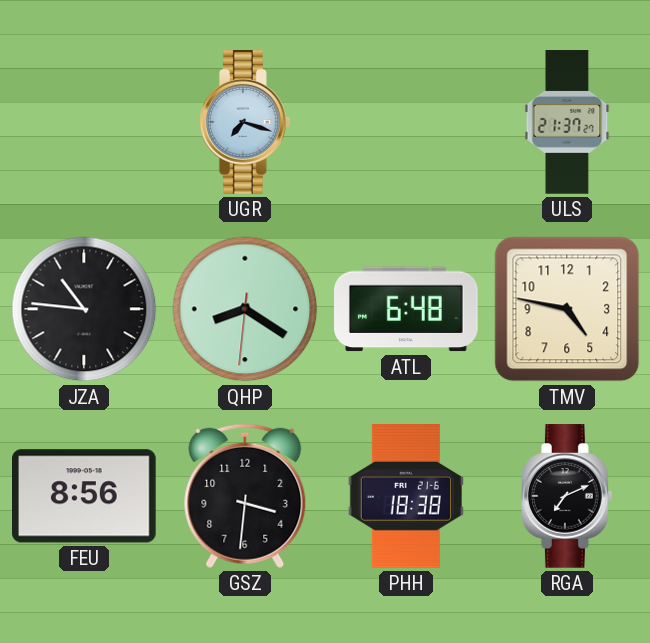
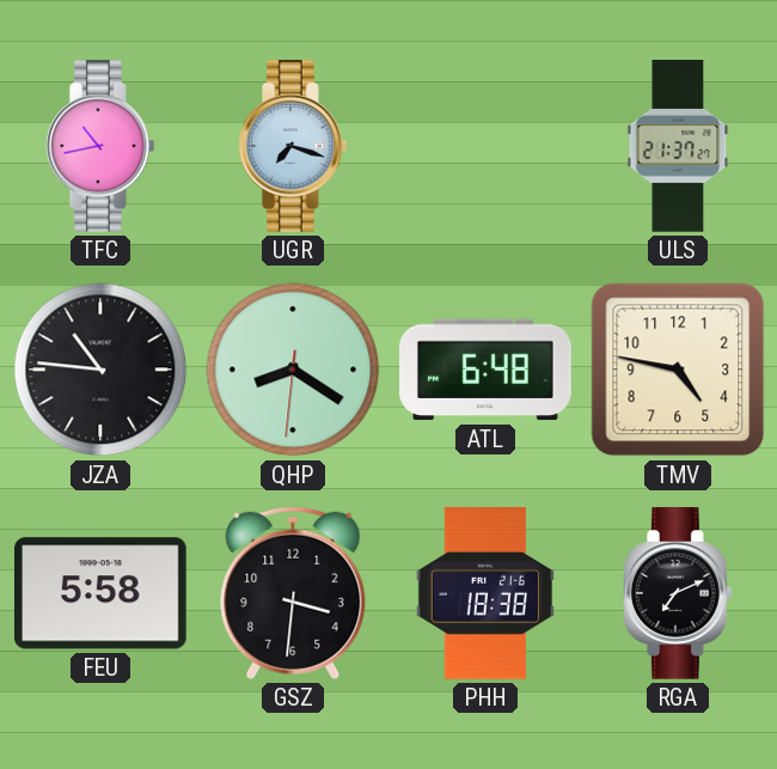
TFC: none -> 10:43 (102, 146)
FEU: 8:56 -> 5:58 (102, 593)
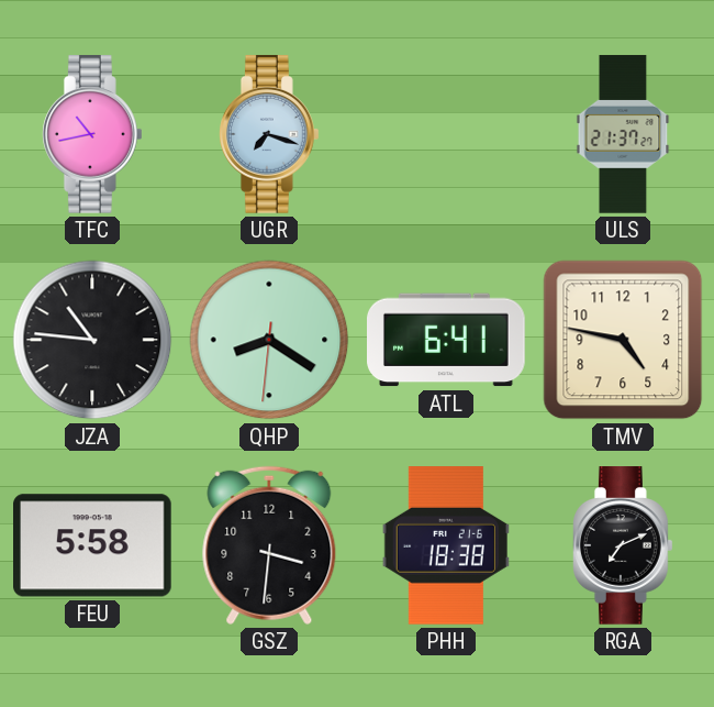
ATL: 6:48 -> 6:41 (447, 340)
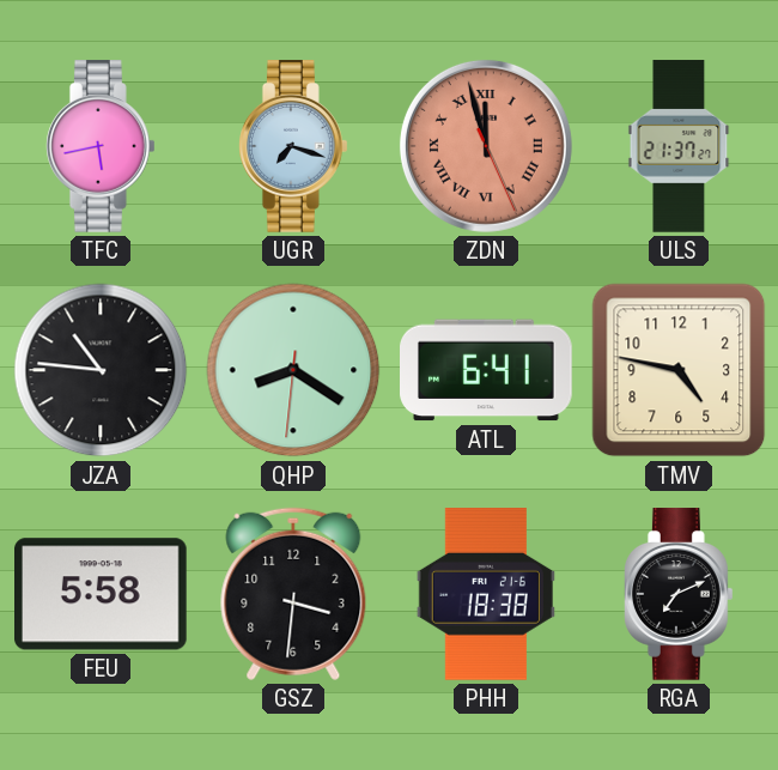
TFC: 10:43 -> 5:43 (102, 146)
ZDN: none -> 11:57 (486, 146)
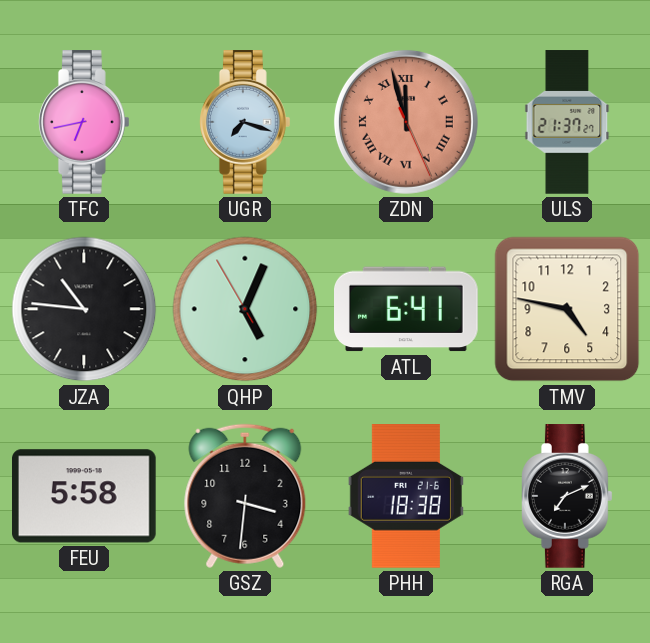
TFC: 5:43 -> 6:43 (85, 122)
QHP: 8:20 -> 5:03 (245, 309)
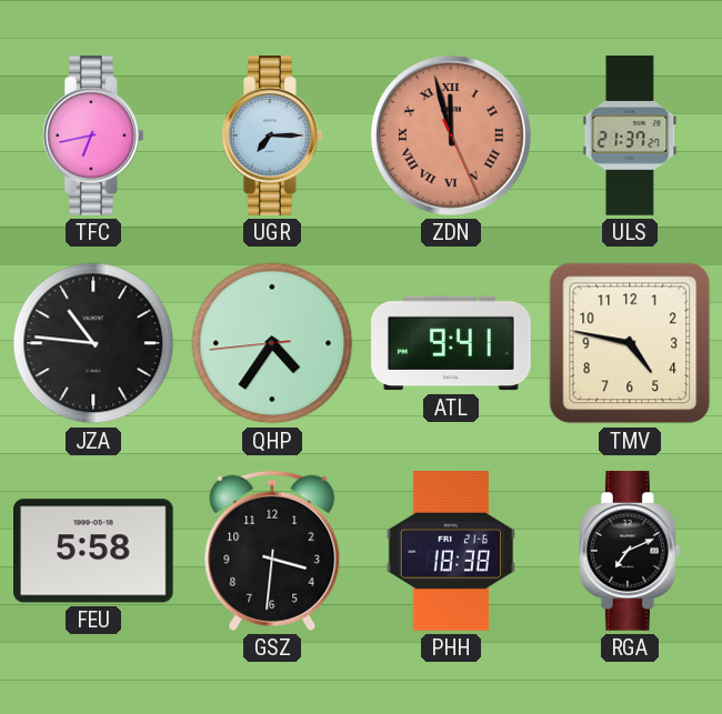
UGR: 7:18 -> 7:15 (273, 135)
QHP: 5:03 -> 4:35 (272, 343)
ATL: 6:41 -> 9:41 (452, 343)
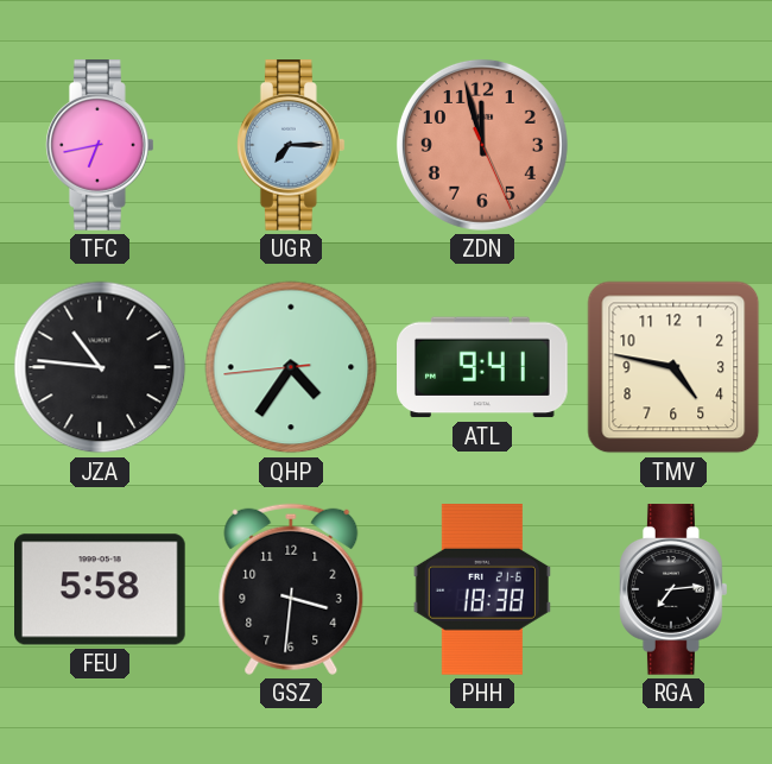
ZDN numerals: Roman -> Arabic (482, 145)
ULS: 21:37 -> none (630, 135)
RGA: 7:11 -> 7:14 (675, 589)
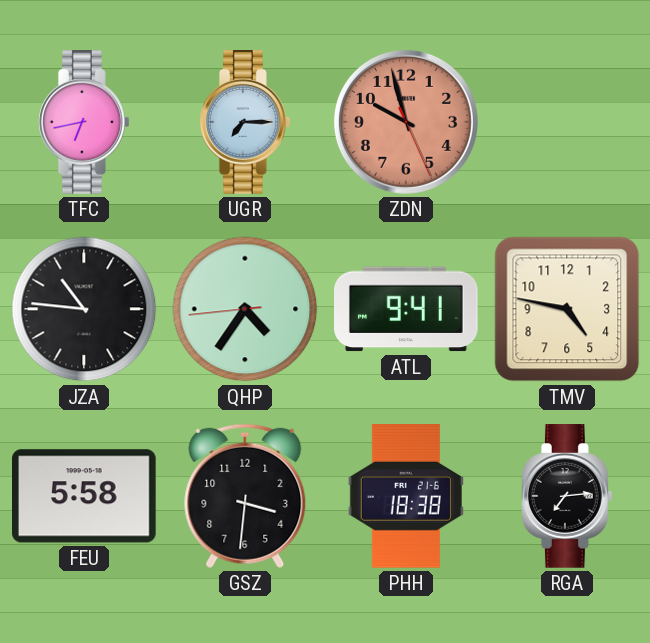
ZDN: 11:57 -> 9:57 (406, 122)
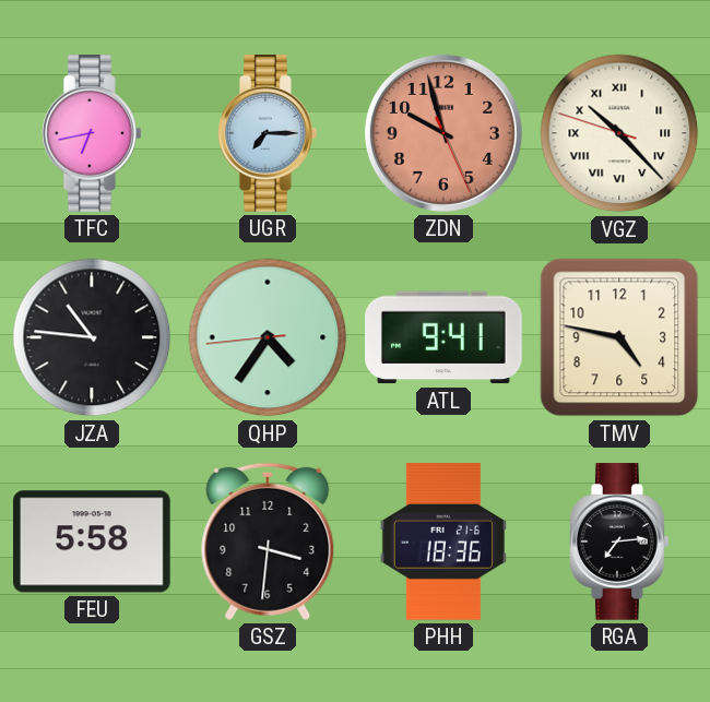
VGZ: none -> 10:22 (619, 133)
PHH: 18:38 -> 18:36 (443, 542)
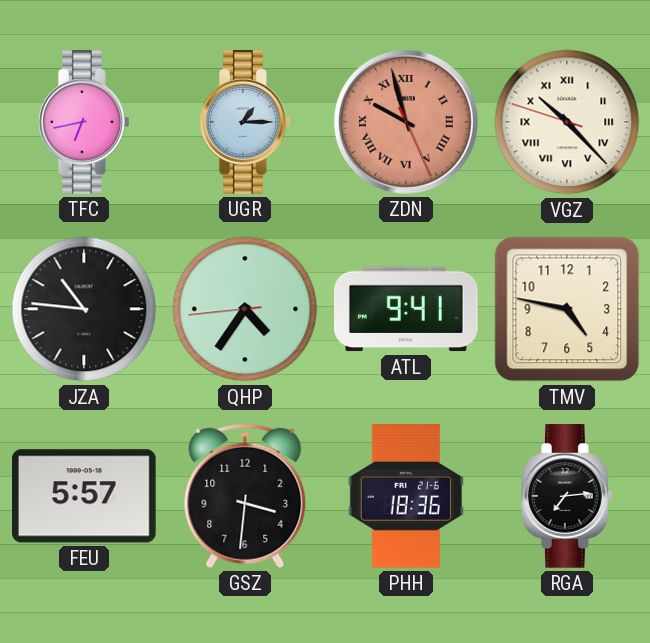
UGR: 7:15 -> 1:15 (246, 122)
ZDN numerals: Arabic -> Roman (406, 122)
FEU: 5:58 -> 5:57 (85, 496)
